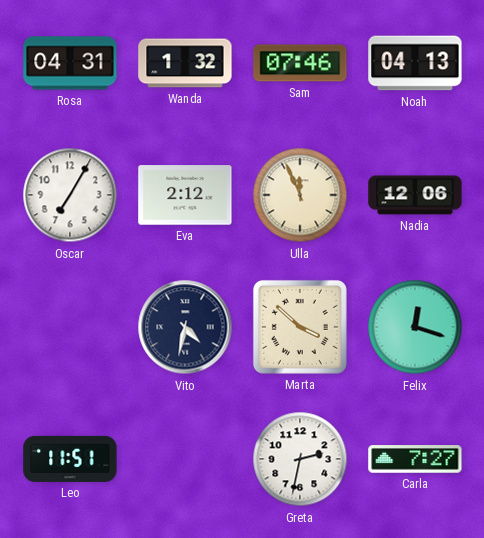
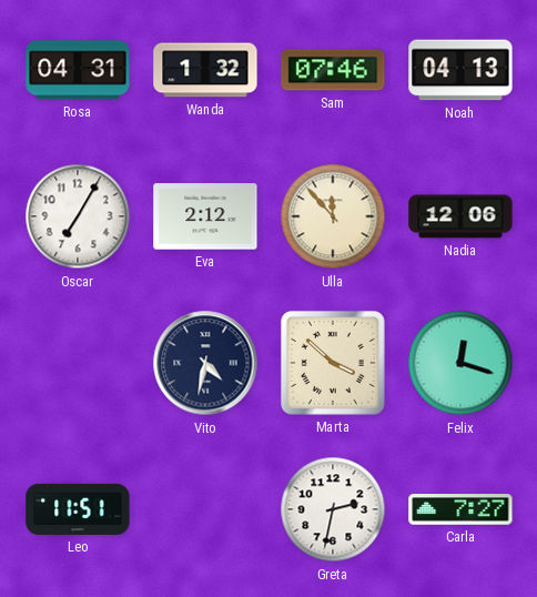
Ulla: 11:56 -> 11:53 (333, 216)
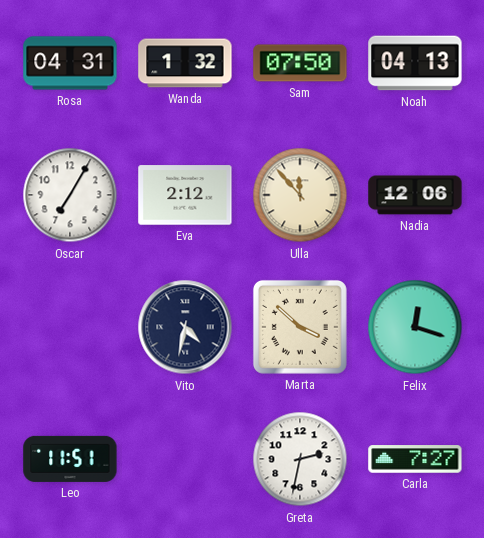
Sam: 07:46 -> 07:50 (300, 63)
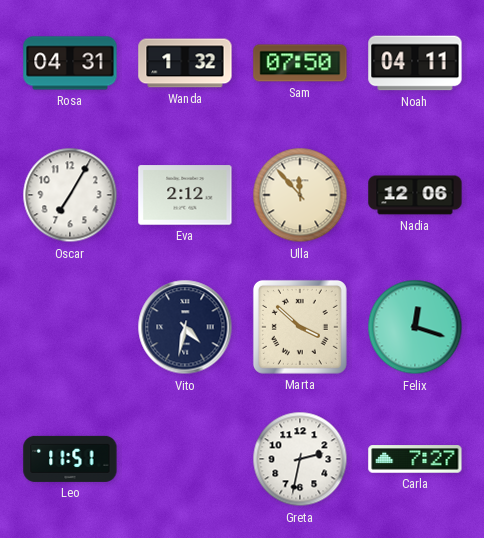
Noah: 04:13 -> 04:11 (415, 63)
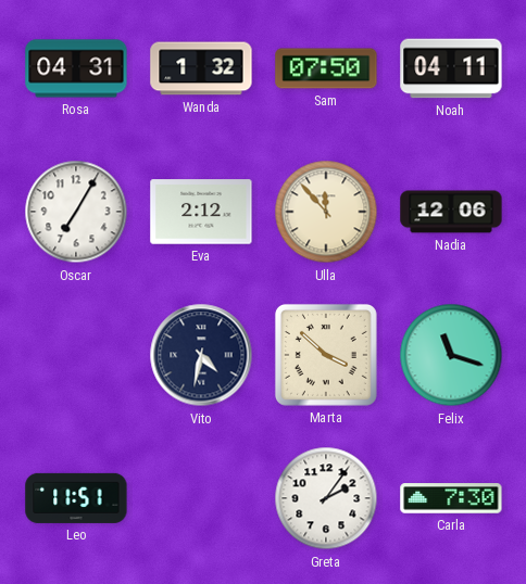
Felix: 12:18 -> 11:18 (451, 355)
Greta: 2:32 -> 2:06 (326, 498)
Carla: 7:27 -> 7:30 (451, 498)
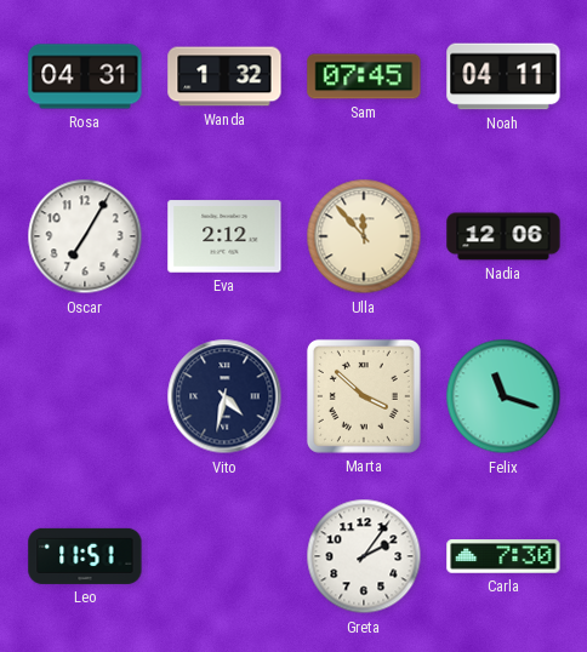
Sam: 07:50 -> 07:45 (364, 76)
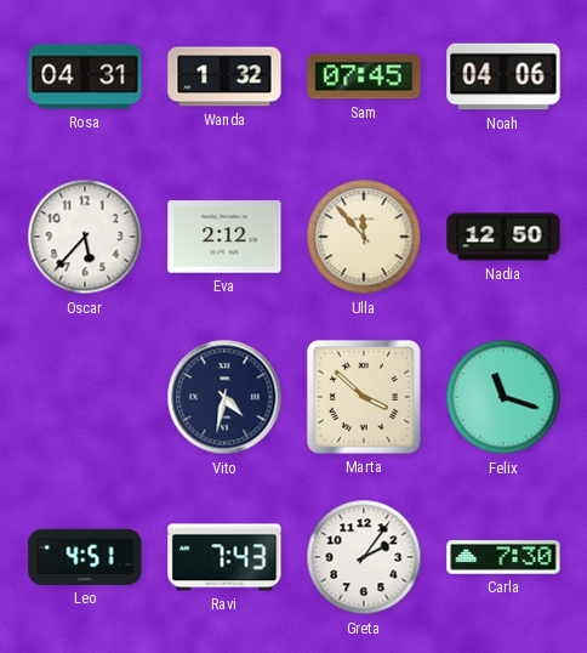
Noah: 04:11 -> 04:06 (503, 76)
Oscar: 7:05 -> 5:37 (85, 237)
Nadia: 12:06 -> 12:50 (503, 237)
Leo: 11:51 -> 4:51 (85, 557)
Ravi: none -> 7:43 (224, 557)
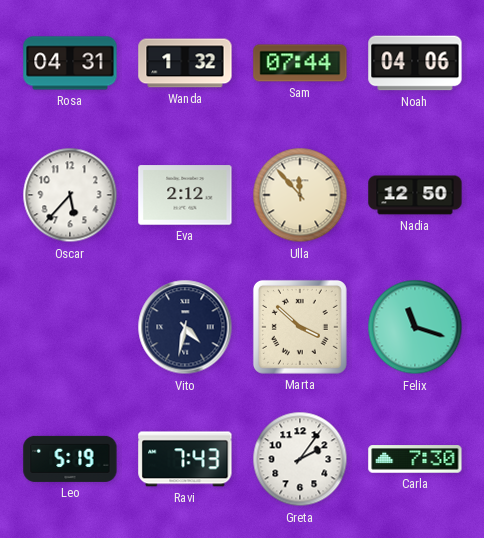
Sam: 07:45 -> 07:44 (300, 63)
Leo: 4:51 -> 5:19 (70, 459)
